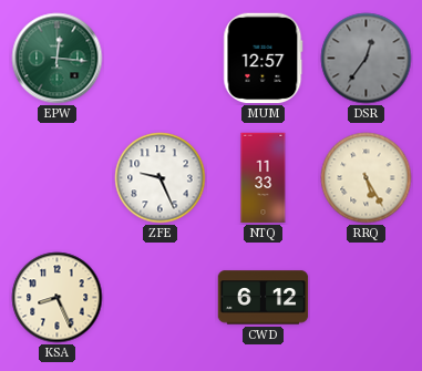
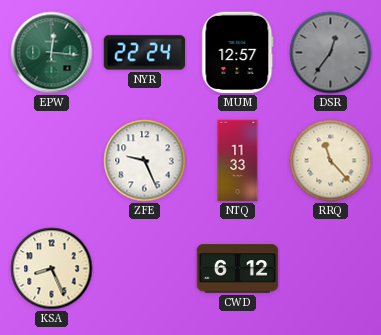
NYR: none -> 22:24 (145, 53)
RRQ: 5:25 -> 11:23 (331, 161)
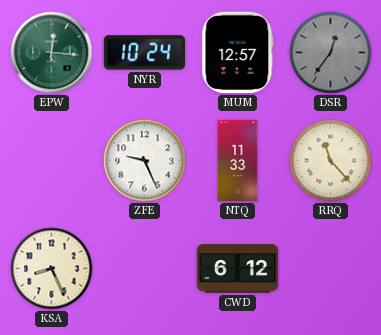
NYR: 22:24 -> 10:24 (145, 53)
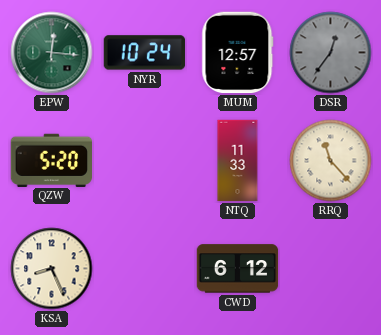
QZW: none -> 5:20 (51, 160)
ZFE: 9:26 -> none (145, 161)
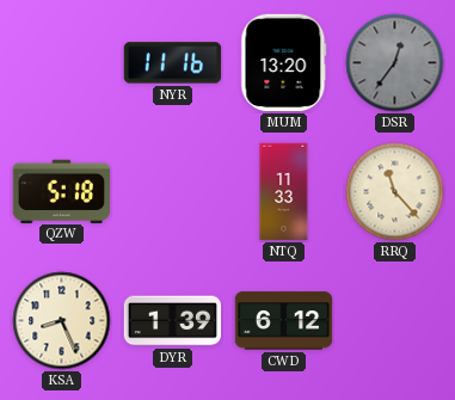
EPW: 12:16 -> none (52, 53)
NYR: 10:24 -> 11:16 (173, 63)
MUM: 12:57 -> 13:20 (284, 63)
QZW: 5:20 -> 5:18 (61, 191)
DYR: none -> 1:39 (173, 321)
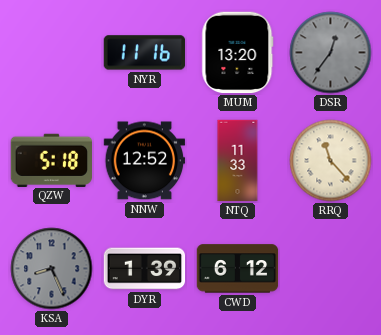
NNW: none -> 12:52 (145, 161)
KSA dial: cream -> grey (52, 269)
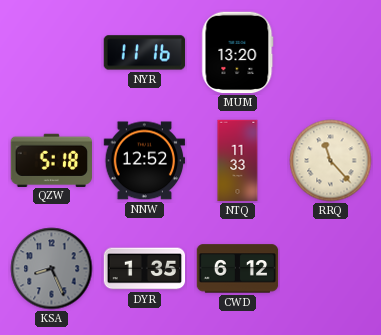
DSR: 12:36 -> none (331, 53)
DYR: 1:39 -> 1:35 (145, 269)
